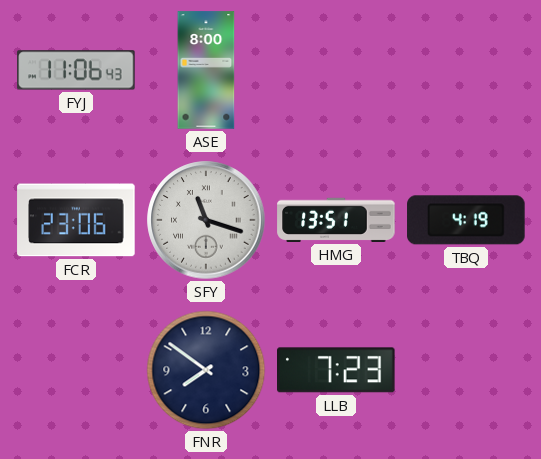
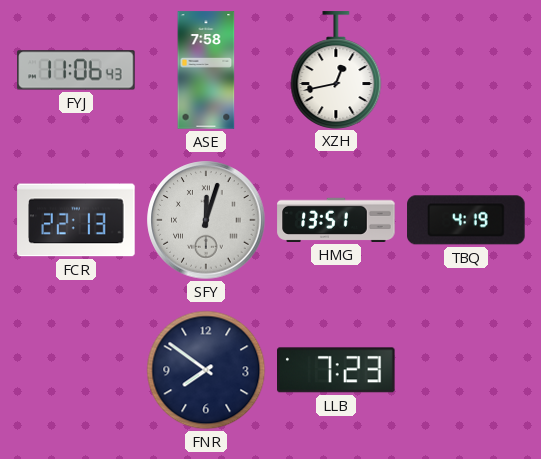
ASE: 8:00 -> 7:58 (206, 70)
XZH: none -> 12:43 (336, 70)
FCR: 23:06 -> 22:13 (76, 220)
SFY: 11:18 -> 12:03 (206, 220)
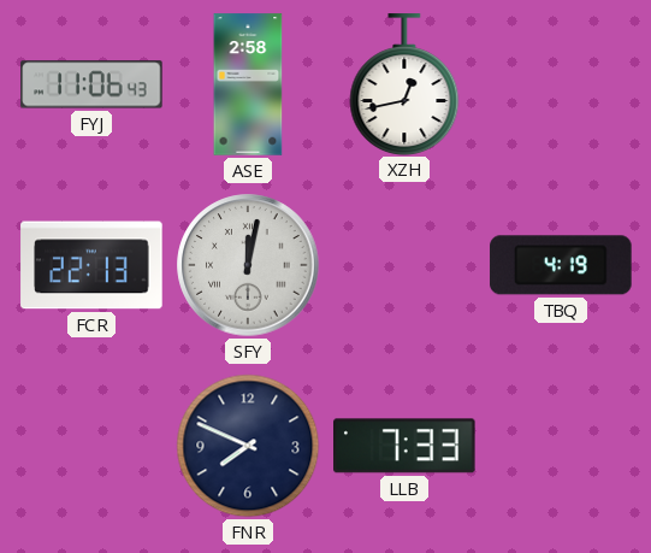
ASE: 7:58 -> 2:58 (248, 84)
SFY: 12:03 -> 12:02 (248, 265)
HMG: 13:51 -> none (336, 220)
FNR: 7:51 -> 7:49 (248, 446)
LLB: 7:23 -> 7:33 (406, 446)
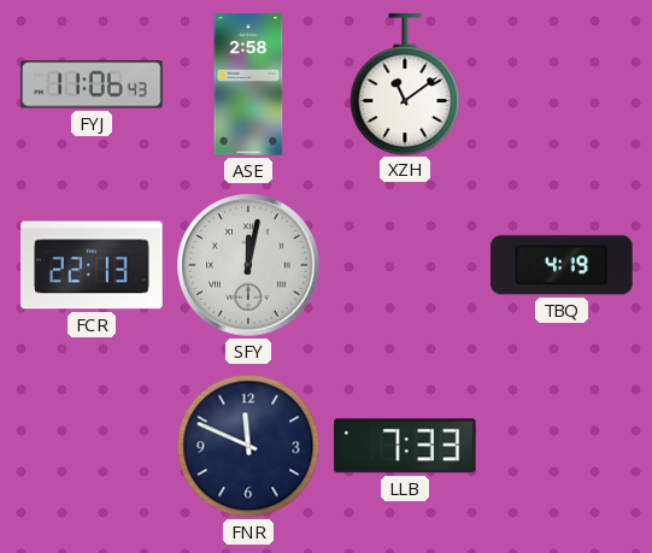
XZH: 12:43 -> 11:09 (405, 84)
FNR: 7:49 -> 11:49 (248, 446)
